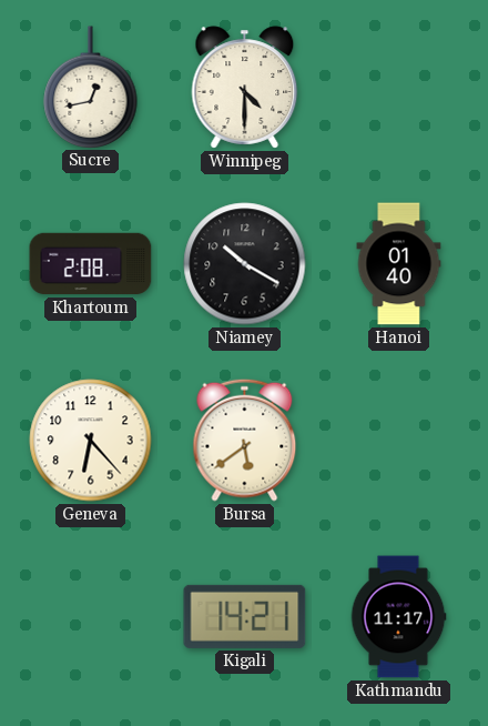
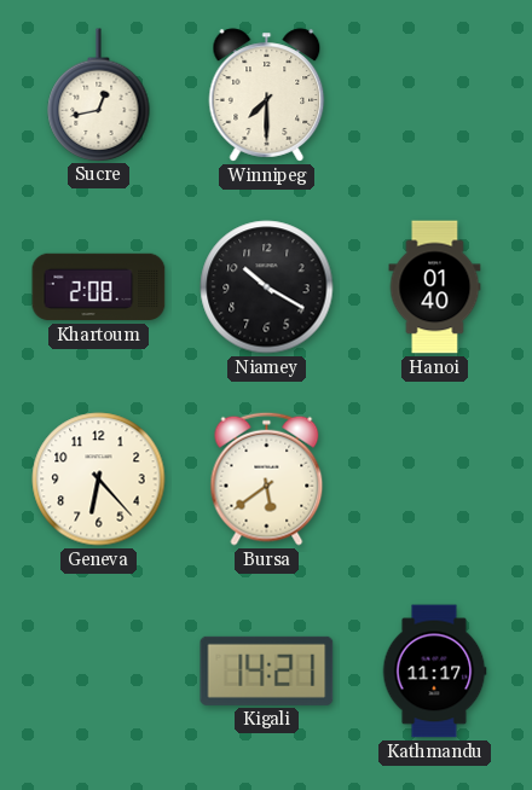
Winnipeg: 4:30 -> 7:30 (267, 95)
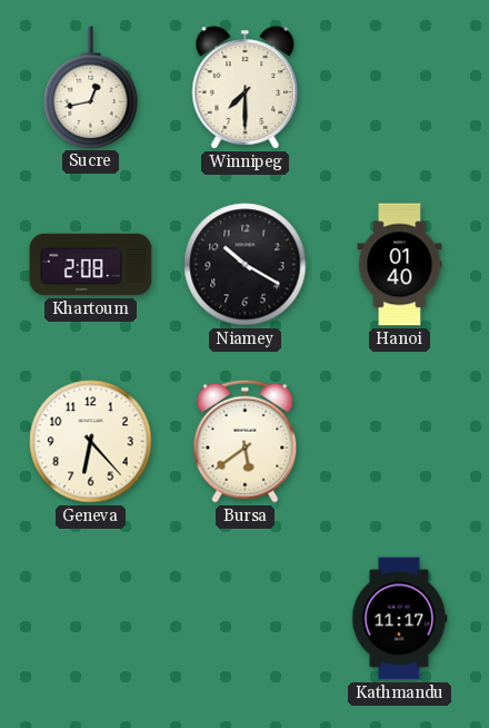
Kigali: 14:21 -> none (267, 670)
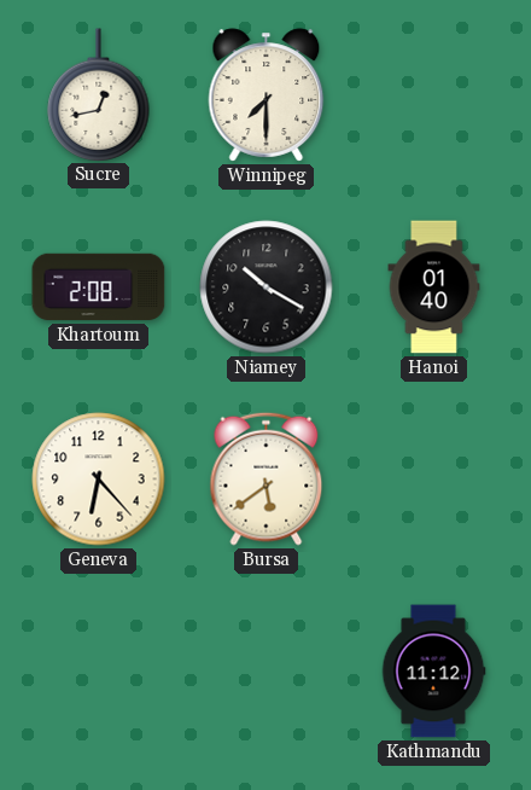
Kathmandu: 11:17 -> 11:12 (433, 672)
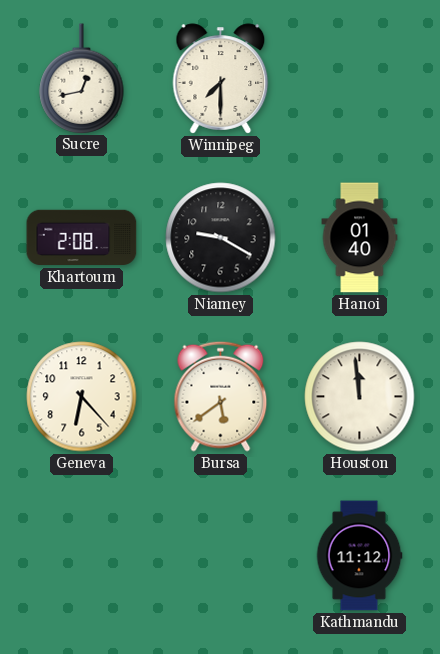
Niamey: 10:20 -> 9:20 (221, 238)
Houston: none -> 11:59 (360, 397)
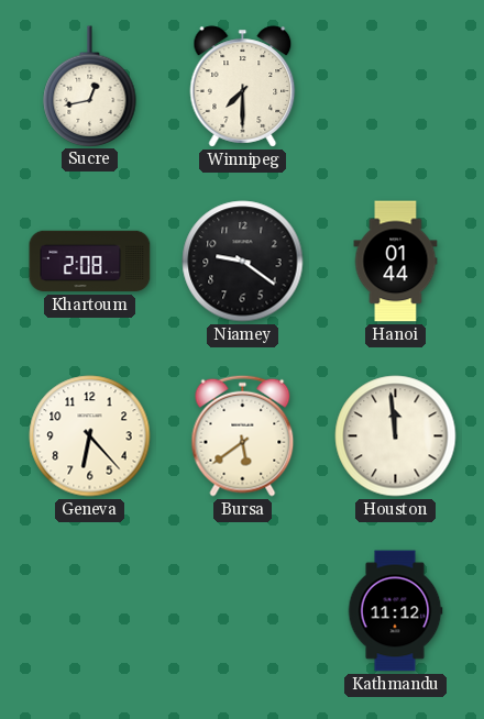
Niamey: 9:20 -> 9:21 (243, 262)
Hanoi: 01:40 -> 01:44 (396, 262)
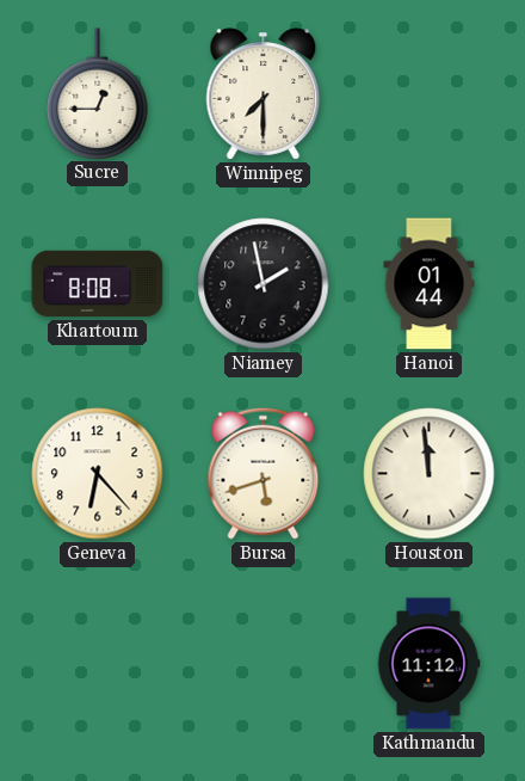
Sucre: 12:43 -> 12:45 (98, 93)
Khartoum: 2:08 -> 8:08 (98, 284)
Niamey: 9:21 -> 1:58 (264, 284)
Bursa: 5:39 -> 5:42 (264, 473)
